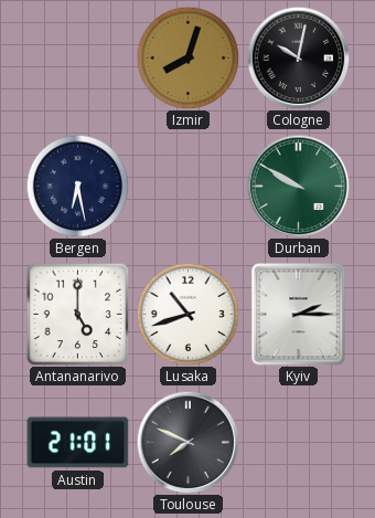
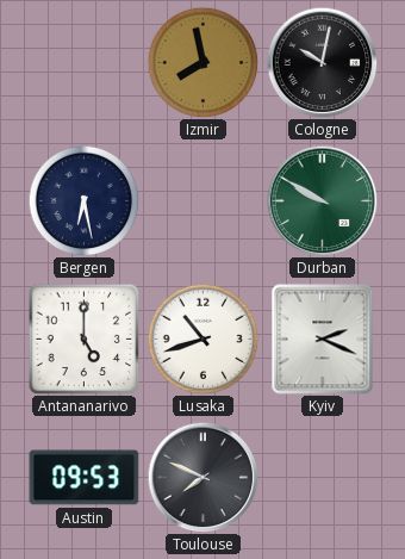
Izmir: 8:03 -> 7:58 (202, 62)
Kyiv: 2:15 -> 2:19 (323, 340)
Austin: 21:01 -> 09:53 (85, 478)
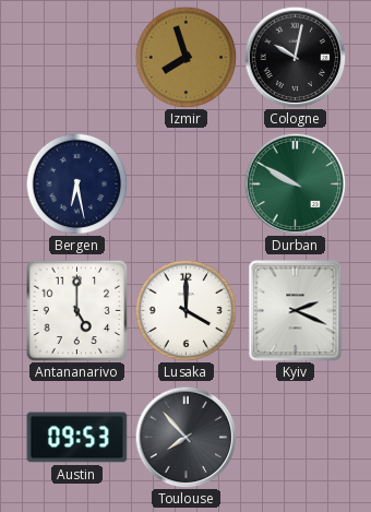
Izmir: 7:58 -> 7:57 (185, 57)
Lusaka: 10:42 -> 4:00 (185, 310)
Toulouse: 7:49 -> 7:53 (185, 437)
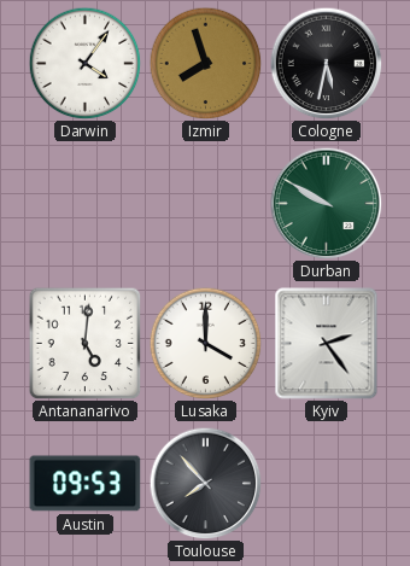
Darwin: none -> 4:06 (84, 63)
Cologne: 10:02 -> 5:32 (326, 63)
Bergen: 6:28 -> none (76, 183)
Antananarivo: 5:00 -> 5:01 (84, 343)
Kyiv: 2:19 -> 2:24 (327, 344)
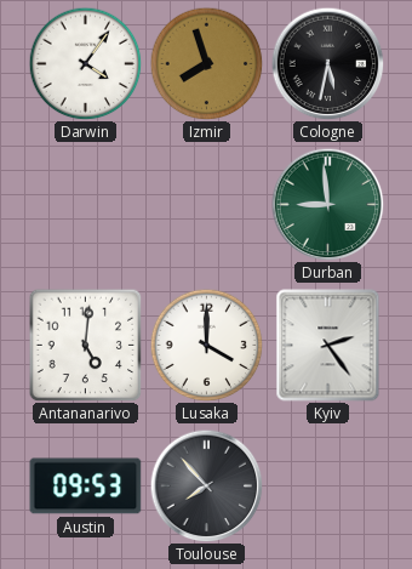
Durban: 9:50 -> 8:59 (327, 204)
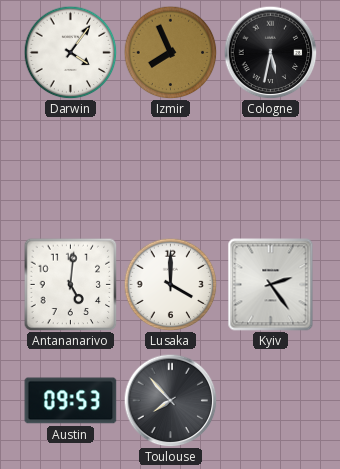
Izmir: 7:57 -> 7:56 (170, 52)
Durban: 8:59 -> none (327, 204)
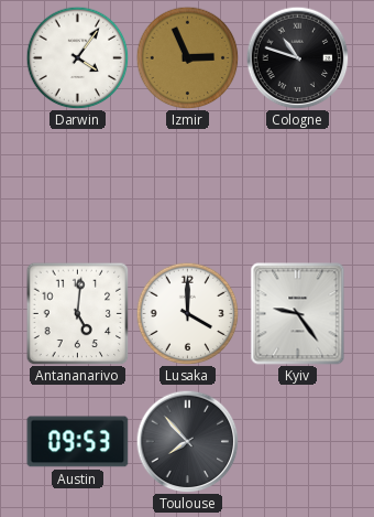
Izmir: 7:56 -> 2:56 (187, 57)
Cologne: 5:32 -> 10:48 (297, 57)
Kyiv: 2:24 -> 9:24 (298, 314)
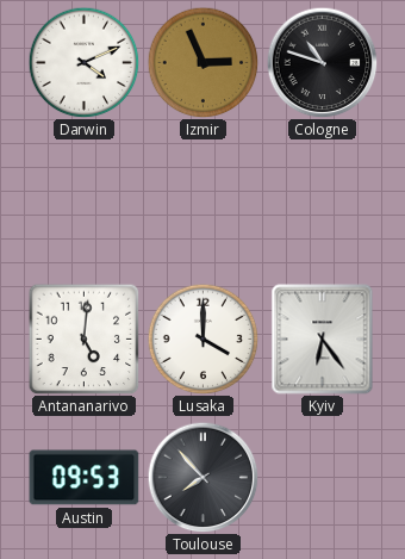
Darwin: 4:06 -> 4:11 (83, 62)
Kyiv: 9:24 -> 6:24 (323, 340)
